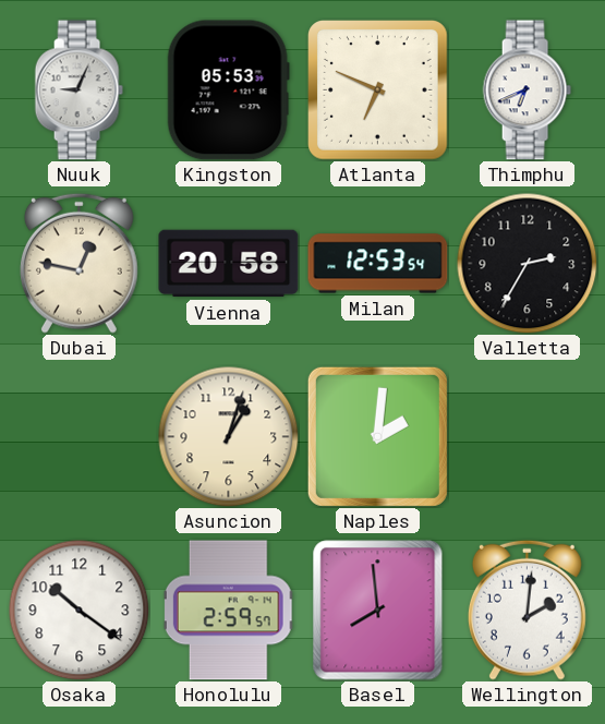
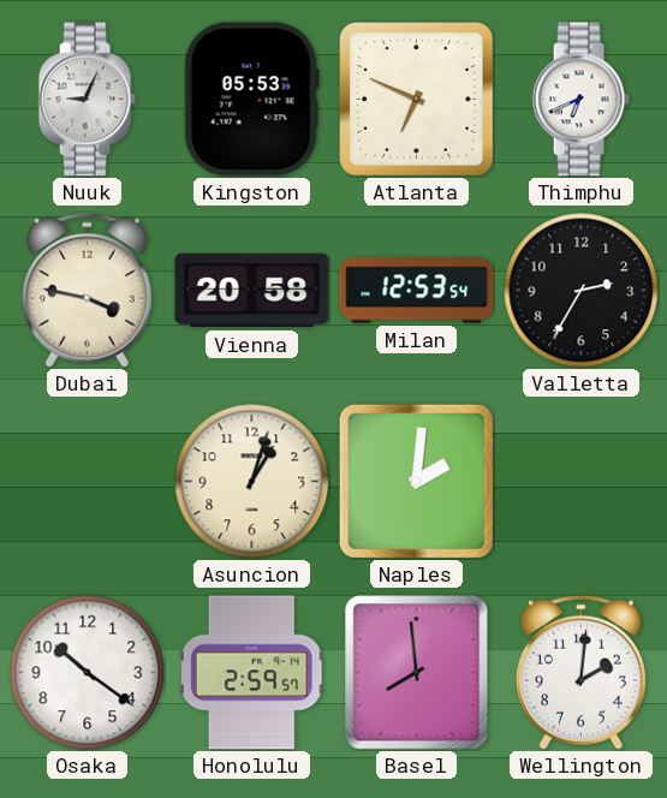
Dubai: 12:47 -> 3:47 (87, 290)
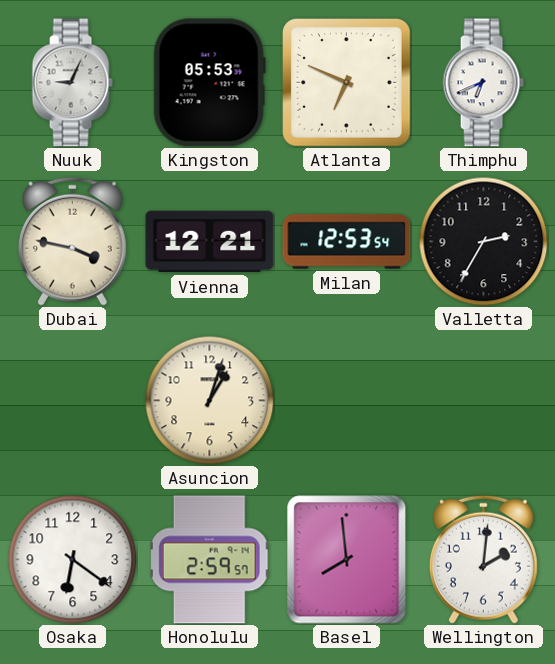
Vienna: 20:58 -> 12:21 (210, 242)
Naples: 2:01 -> none (416, 481)
Osaka: 10:21 -> 6:21 (72, 559)
